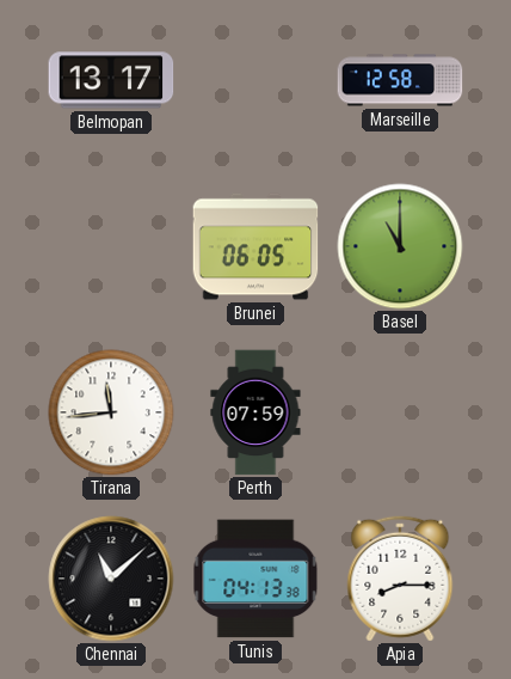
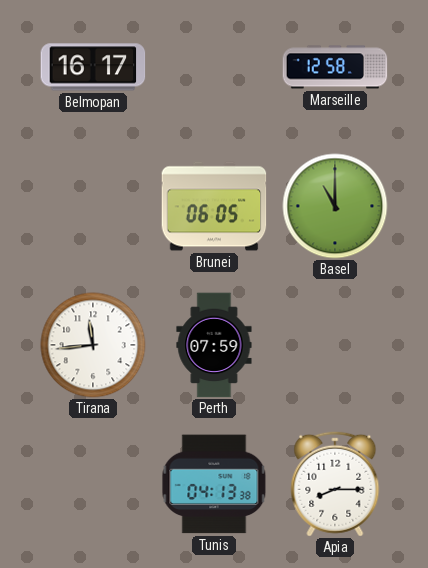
Belmopan: 13:17 -> 16:17 (93, 67)
Chennai: 11:08 -> none (111, 579)
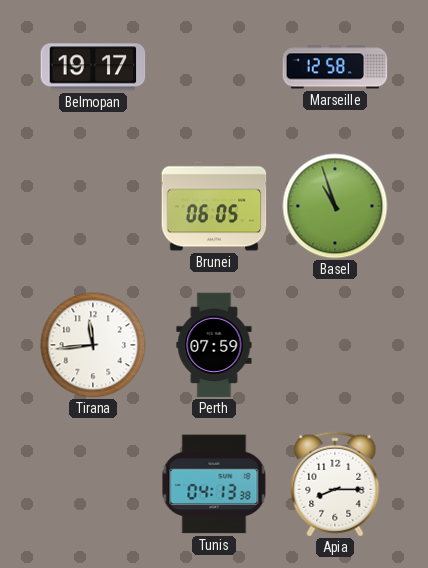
Belmopan: 16:17 -> 19:17 (93, 67)
Basel: 11:00 -> 10:57 (335, 206)
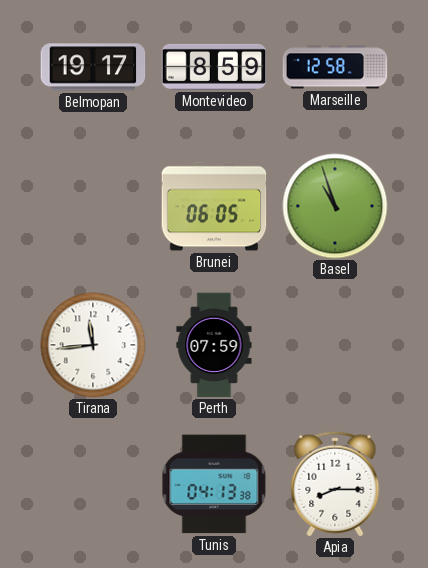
Montevideo: none -> 8:59 (214, 67)
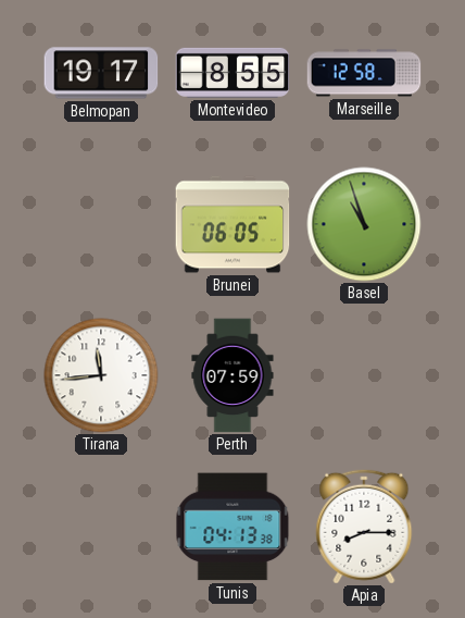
Montevideo: 8:59 -> 8:55 (232, 73)
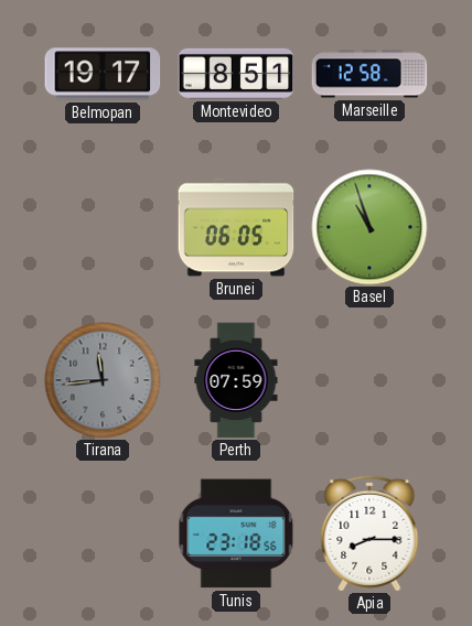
Montevideo: 8:55 -> 8:51 (236, 74)
Tirana dial: white -> grey (103, 380)
Tunis: 04:13 -> 23:18 (236, 533)
